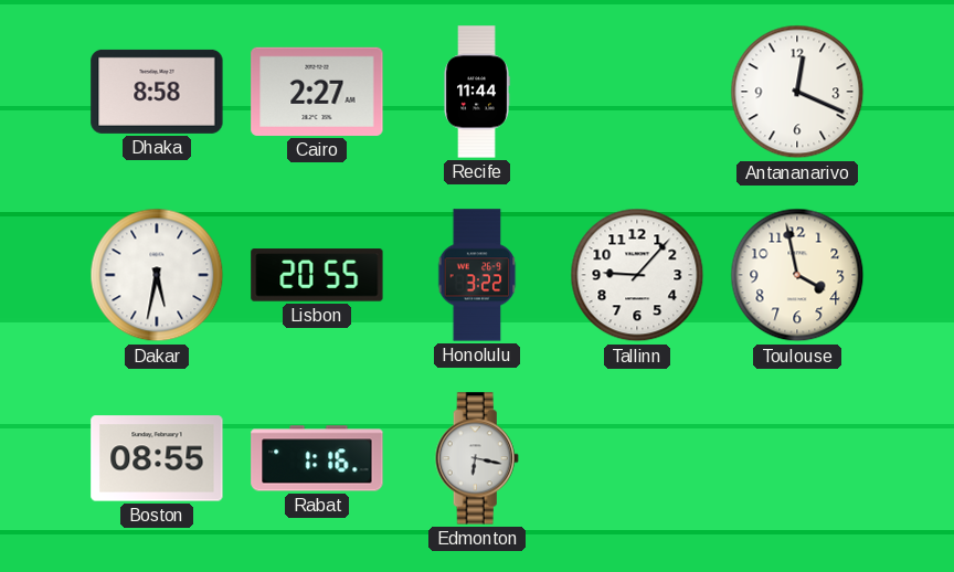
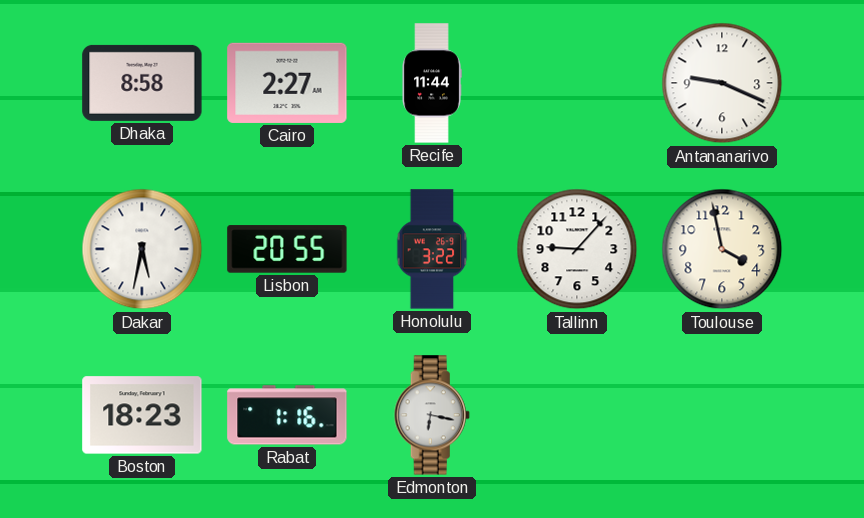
Antananarivo: 12:19 -> 9:19 (722, 83)
Boston: 08:55 -> 18:23 (142, 415)
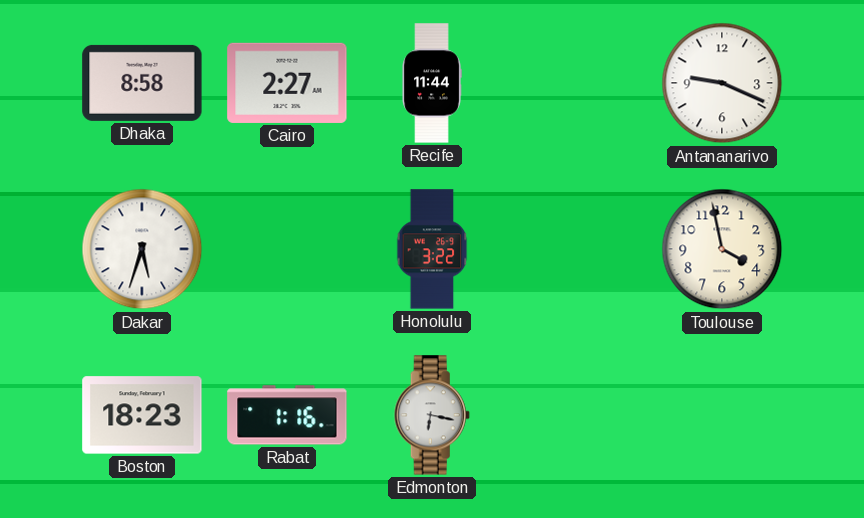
Dakar: 5:32 -> 5:33 (142, 249)
Lisbon: 20:55 -> none (287, 249)
Tallinn: 9:07 -> none (577, 249)
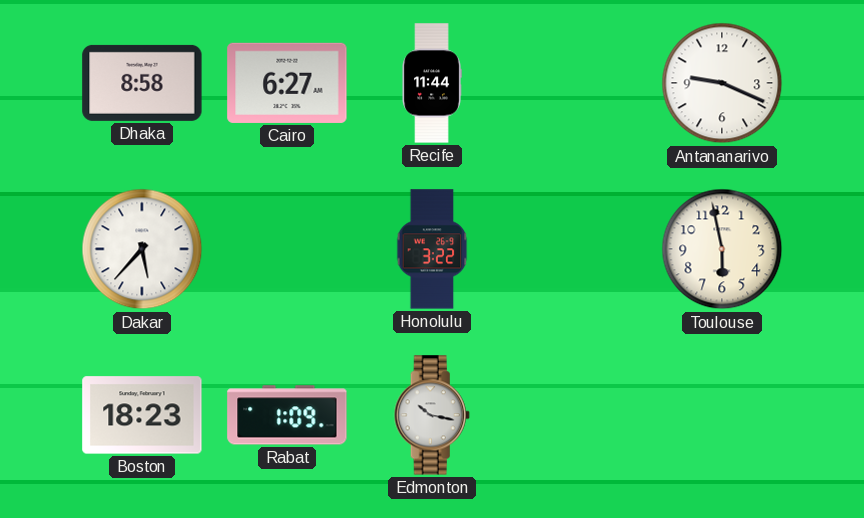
Cairo: 2:27 -> 6:27 (287, 83)
Dakar: 5:33 -> 5:37 (142, 249)
Toulouse: 3:58 -> 5:58 (722, 249)
Rabat: 1:16 -> 1:09 (287, 415)
Edmonton: 6:17 -> 10:17 (432, 415)
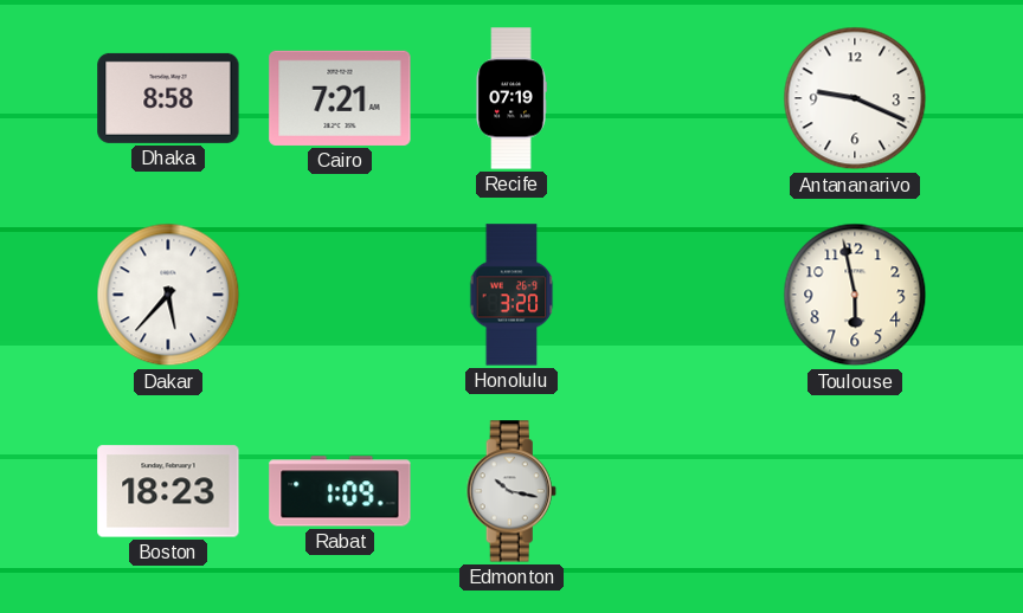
Cairo: 6:27 -> 7:21 (340, 98)
Recife: 11:44 -> 07:19 (511, 98)
Honolulu: 3:22 -> 3:20 (511, 295)
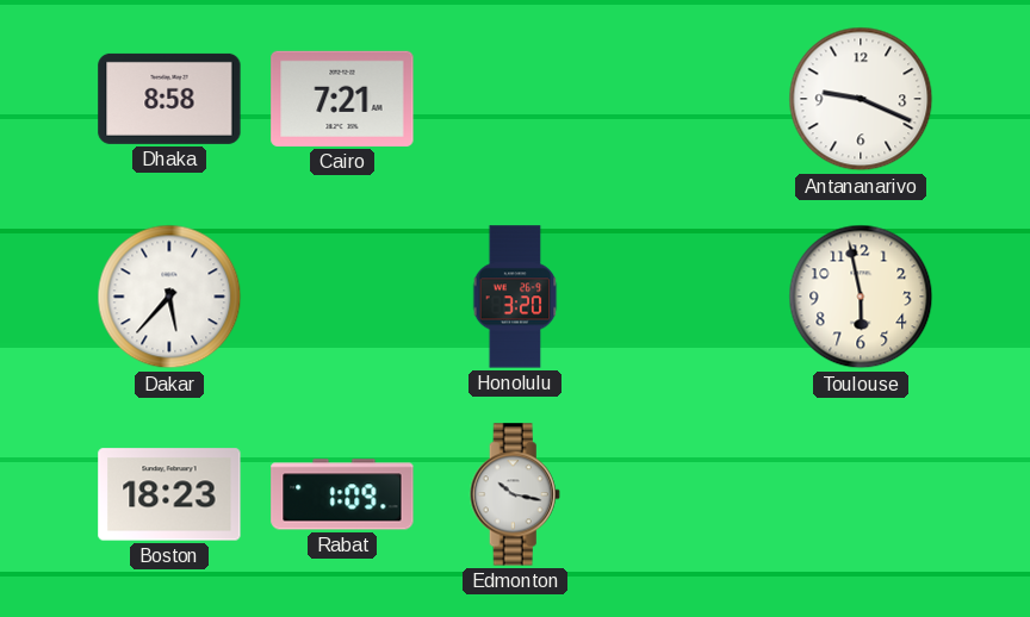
Recife: 07:19 -> none (511, 98)
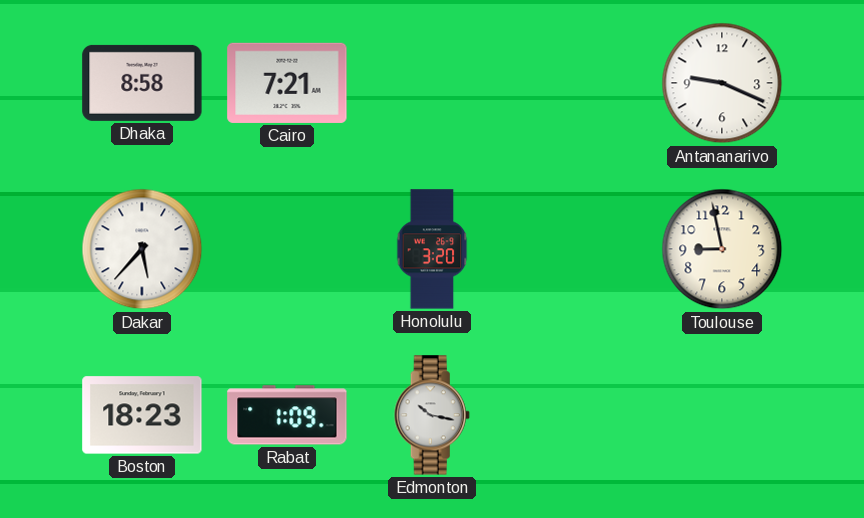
Toulouse: 5:58 -> 8:58 (722, 249)
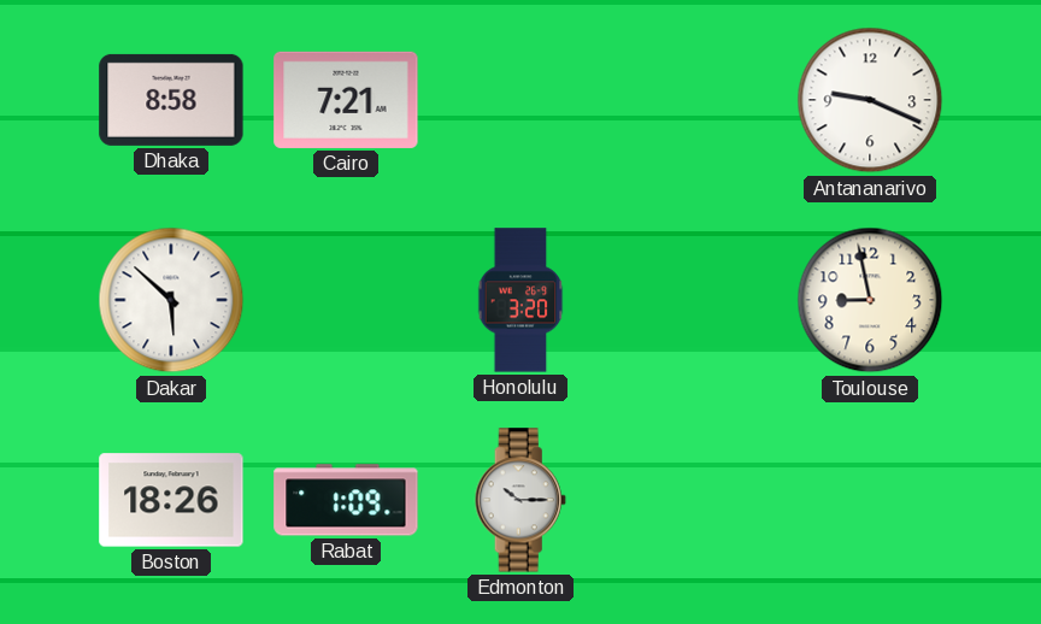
Dakar: 5:37 -> 5:52 (171, 300)
Boston: 18:23 -> 18:26 (171, 500)
Edmonton: 10:17 -> 10:15 (520, 500)
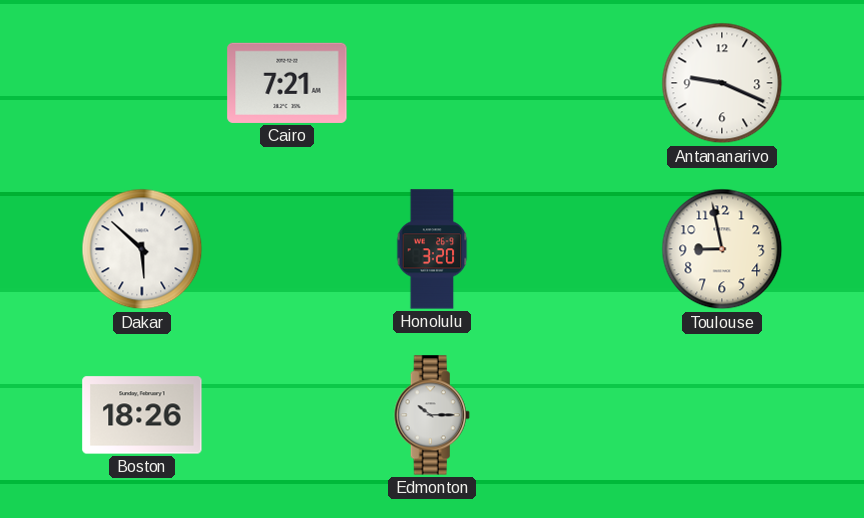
Dhaka: 8:58 -> none (171, 100)
Rabat: 1:09 -> none (346, 500)
